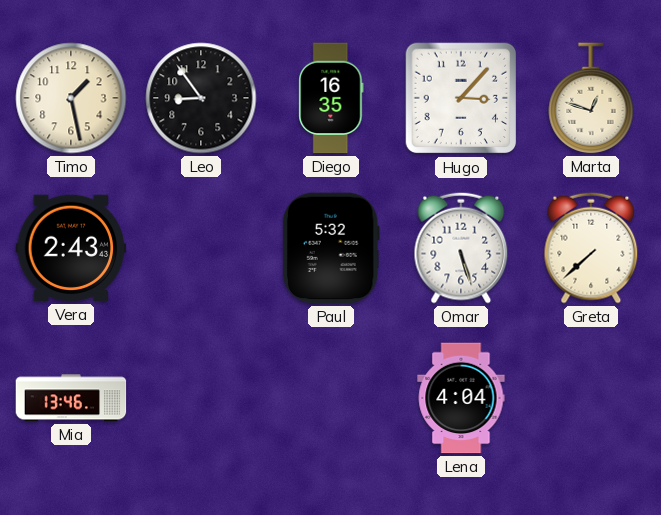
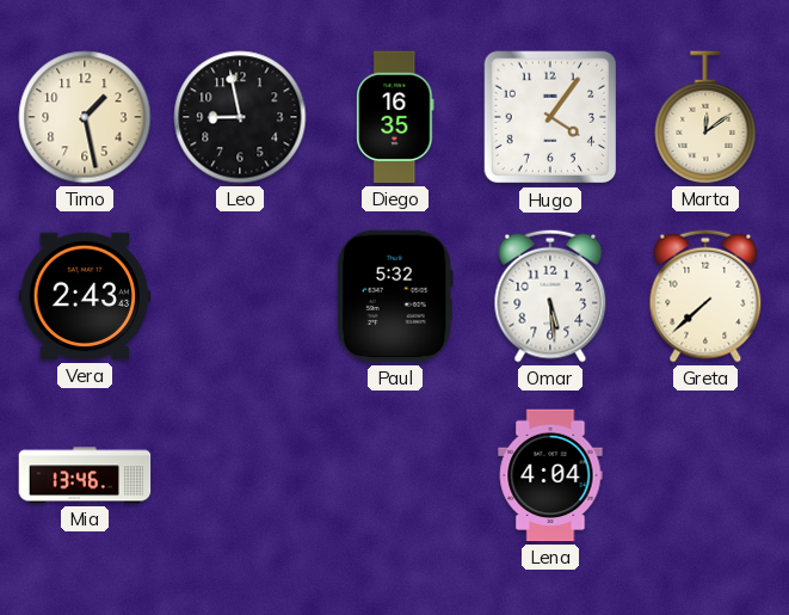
Leo: 8:54 -> 8:58 (240, 117)
Hugo: 3:07 -> 4:06 (550, 117)
Marta: 12:48 -> 12:09 (705, 117)
Omar: 5:27 -> 5:29 (550, 296)
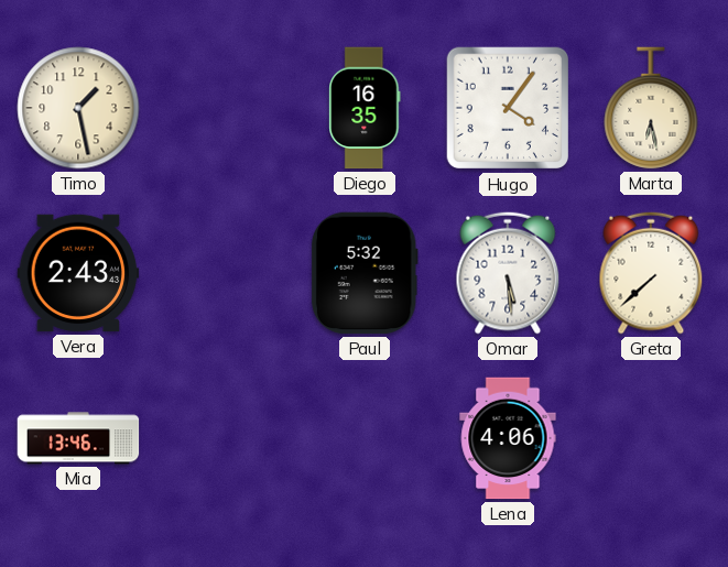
Leo: 8:58 -> none (240, 117)
Marta: 12:09 -> 6:28 (651, 108)
Lena: 4:04 -> 4:06 (508, 438)
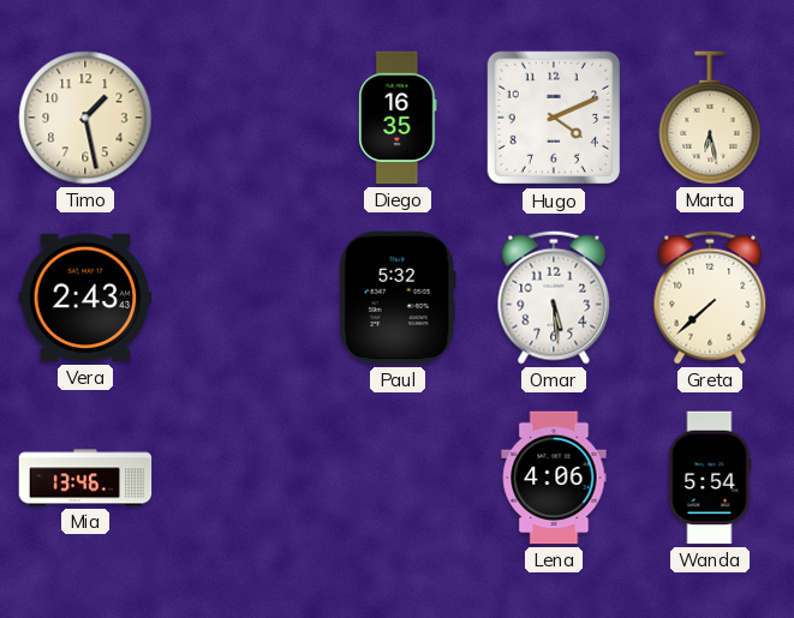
Hugo: 4:06 -> 4:11 (554, 118)
Wanda: none -> 5:54 (710, 478)
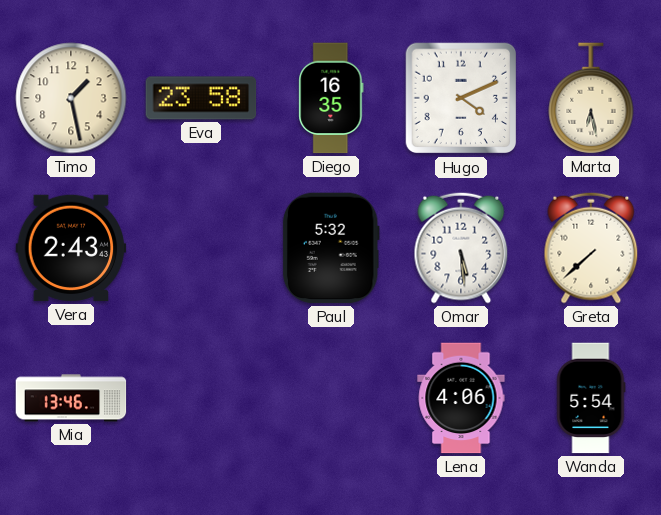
Eva: none -> 23:58 (201, 98)
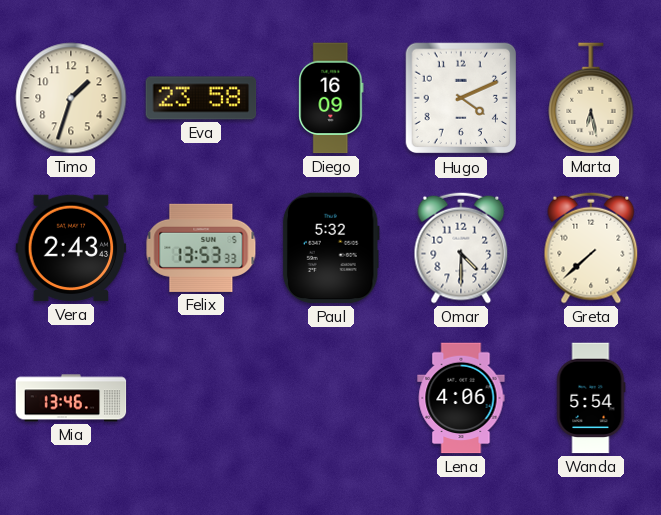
Timo: 1:28 -> 1:33 (71, 98)
Diego: 16:35 -> 16:09 (331, 98)
Felix: none -> 13:53 (201, 248)
Omar: 5:29 -> 4:30 (461, 248)
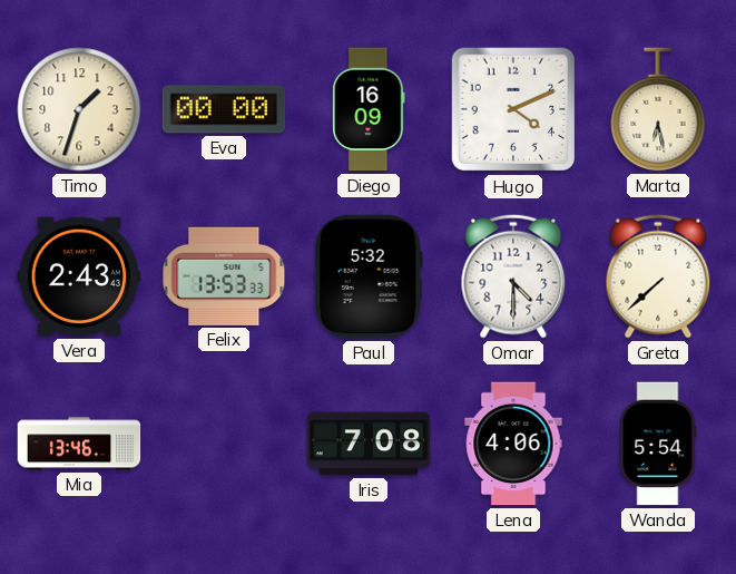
Eva: 23:58 -> 00:00 (224, 109)
Iris: none -> 7:08 (369, 444)
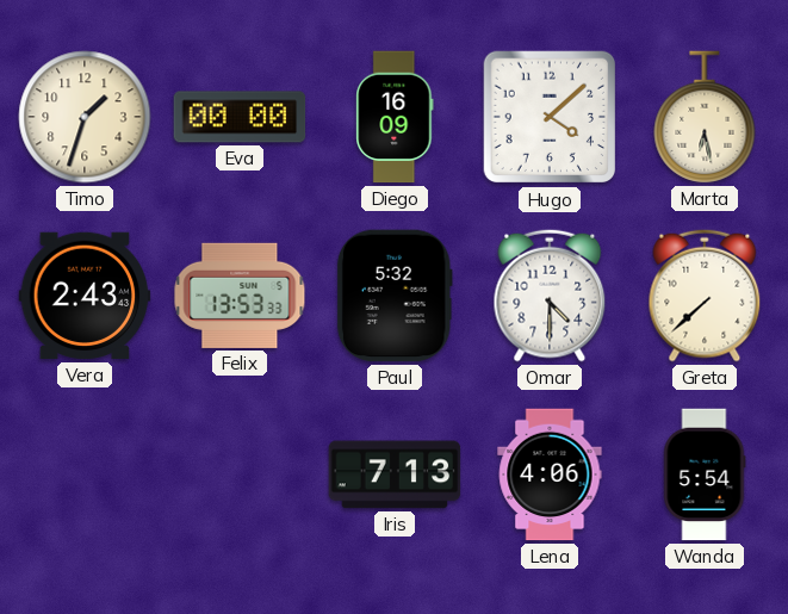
Hugo: 4:11 -> 4:08 (550, 117)
Mia: 13:46 -> none (79, 444)
Iris: 7:08 -> 7:13 (395, 475)
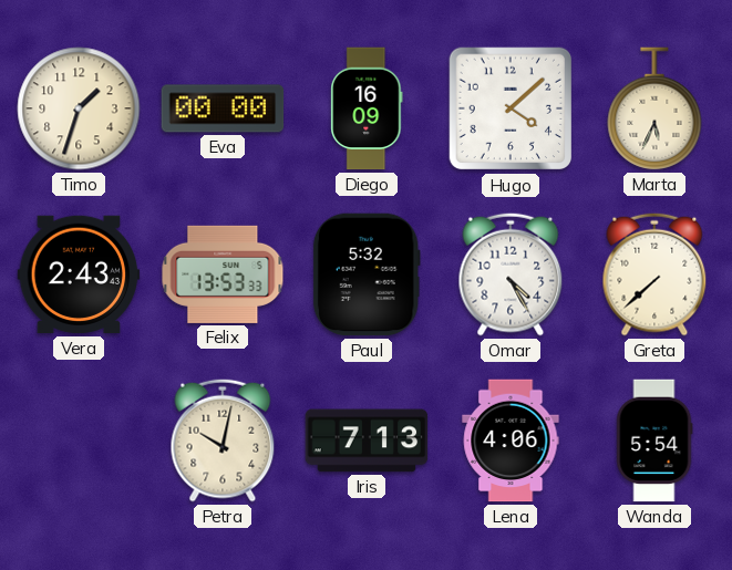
Marta: 6:28 -> 5:34 (654, 108)
Omar: 4:30 -> 4:25 (511, 274)
Petra: none -> 10:02 (223, 441)
